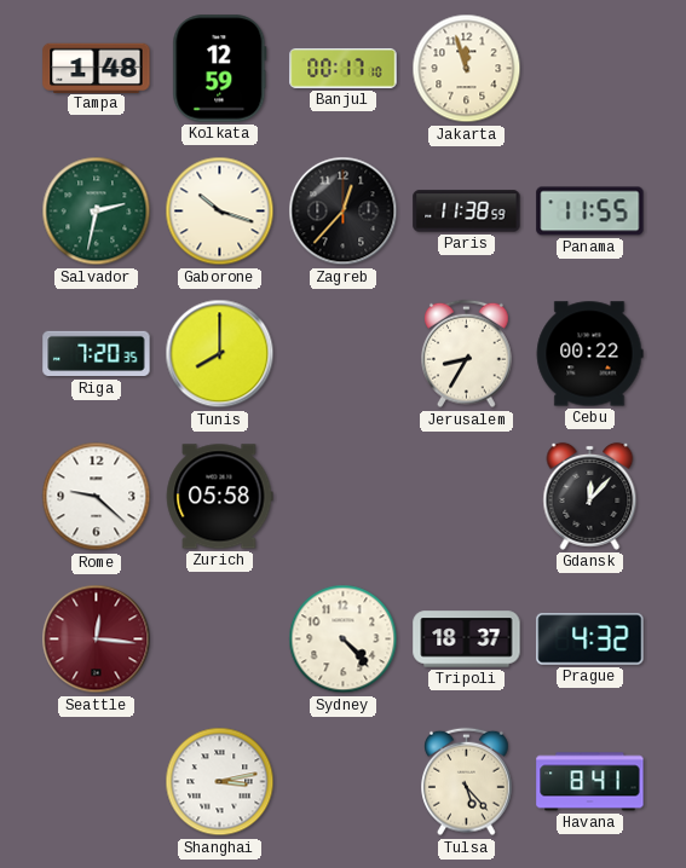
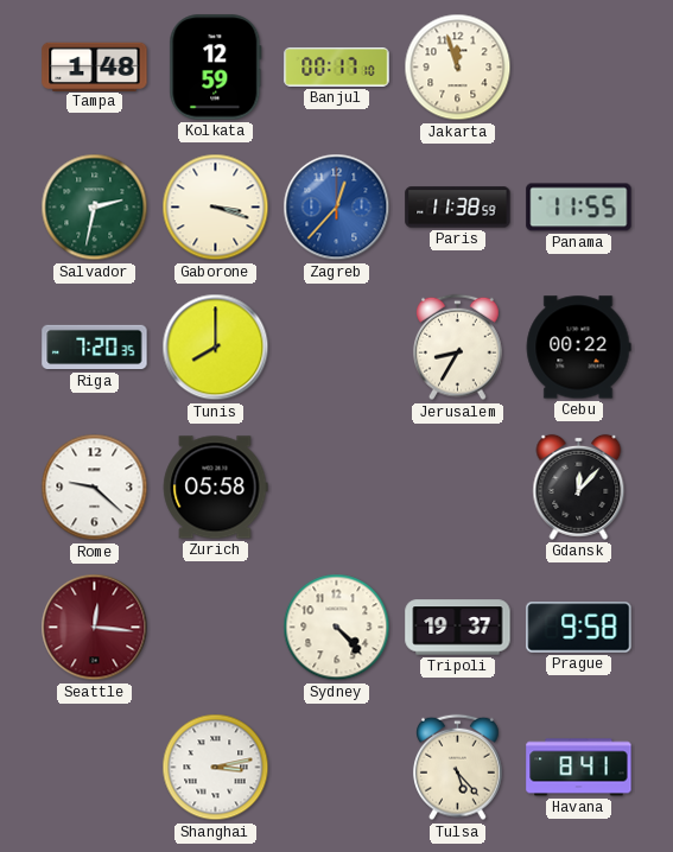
Gaborone: 10:18 -> 3:18 (216, 208)
Zagreb dial: black -> blue (337, 208)
Tripoli: 18:37 -> 19:37 (458, 628)
Prague: 4:32 -> 9:58 (579, 628)
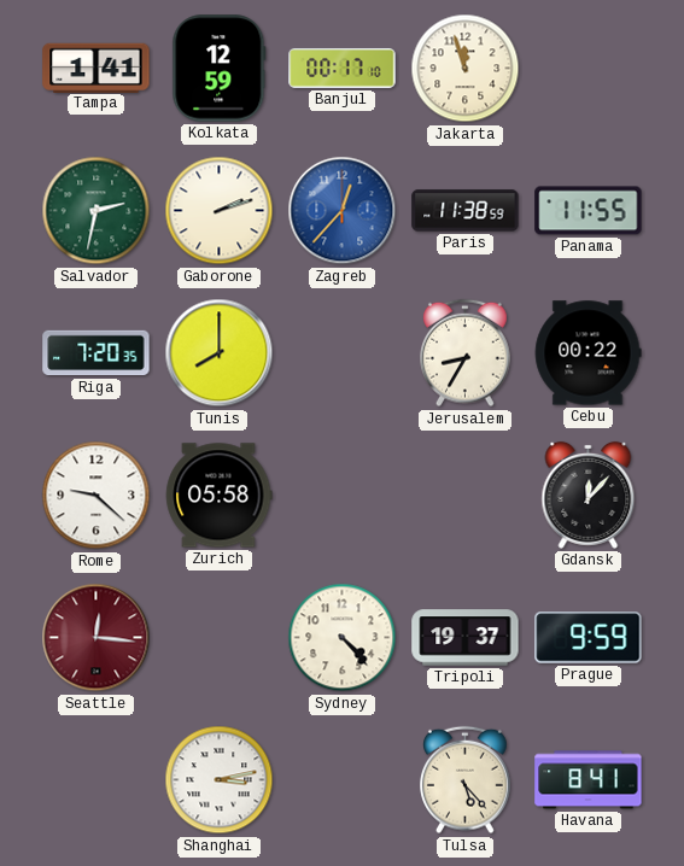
Tampa: 1:48 -> 1:41 (97, 68)
Gaborone: 3:18 -> 2:12 (220, 211)
Prague: 9:58 -> 9:59 (589, 638)
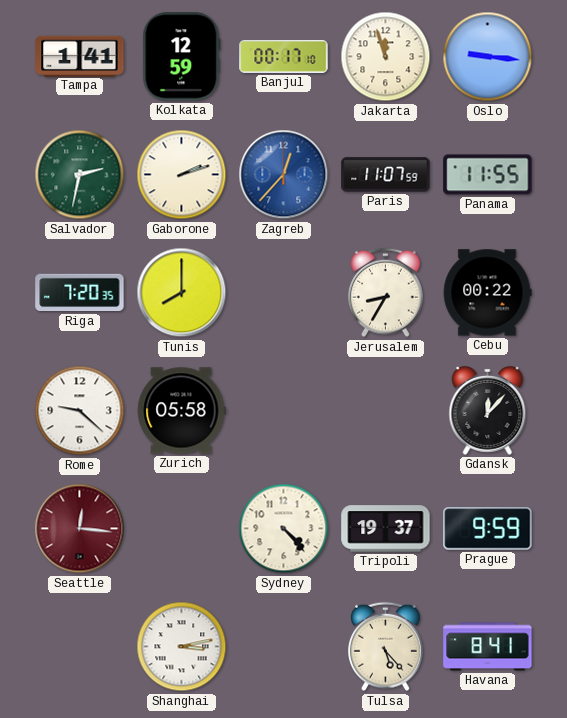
Oslo: none -> 9:16 (488, 57)
Paris: 11:38 -> 11:07 (386, 175)
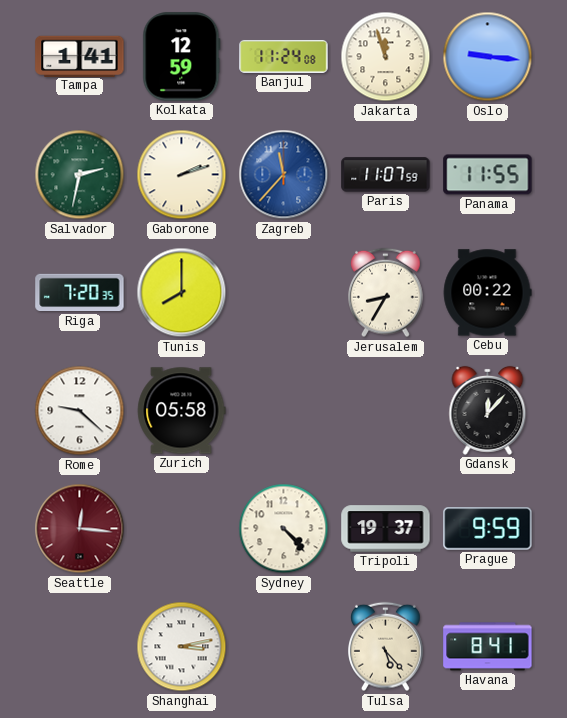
Banjul: 00:17 -> 11:24 (284, 56)
Zagreb: 12:37 -> 11:37 (284, 175)
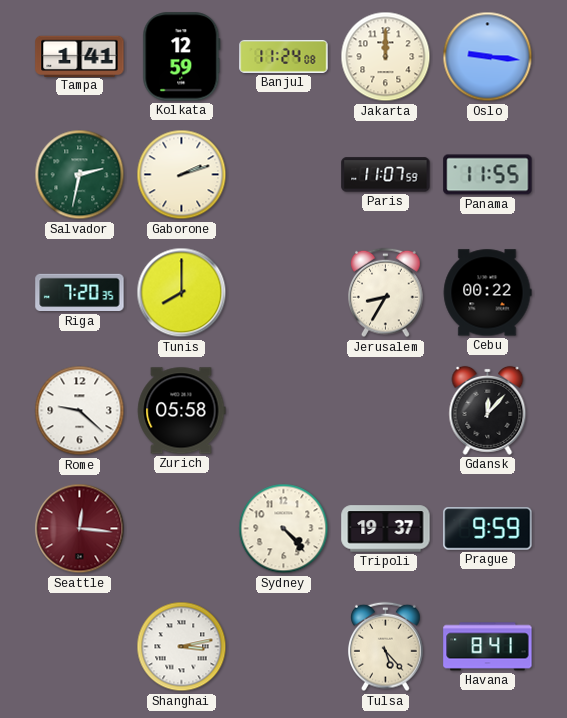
Jakarta: 11:57 -> 12:00 (386, 57)
Zagreb: 11:37 -> none (284, 175)
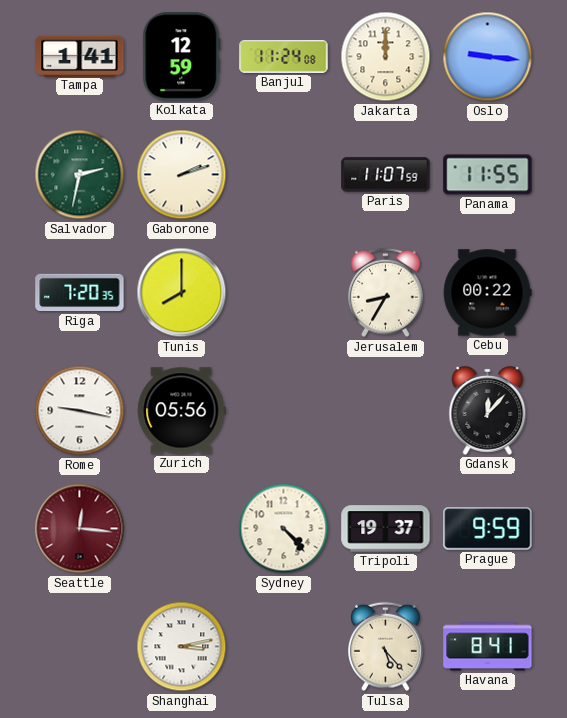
Rome: 9:22 -> 9:17 (80, 411)
Zurich: 05:58 -> 05:56 (182, 411)
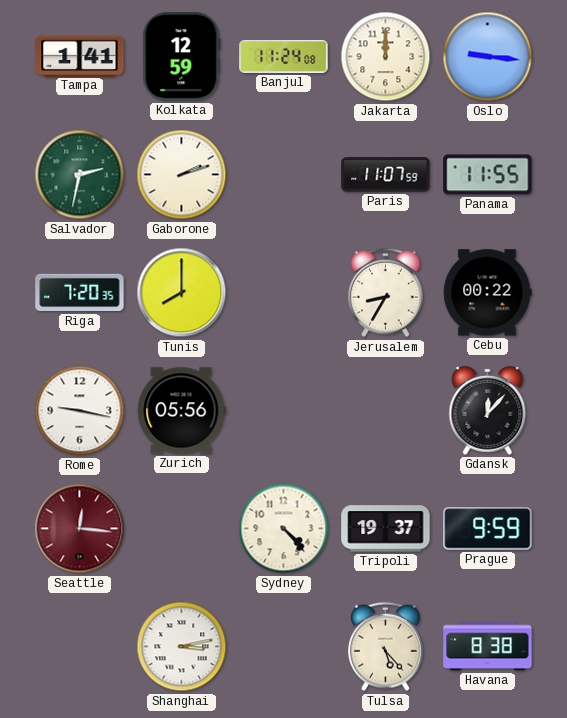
Havana: 8:41 -> 8:38 (488, 647)
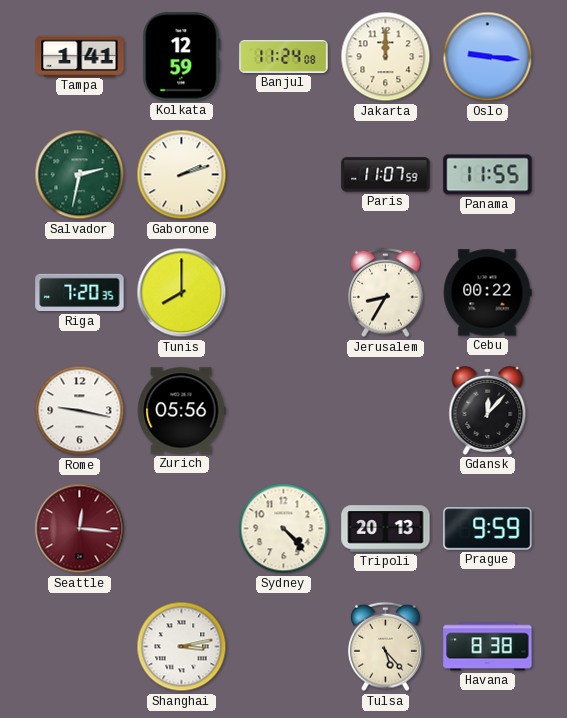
Tripoli: 19:37 -> 20:13 (386, 529)
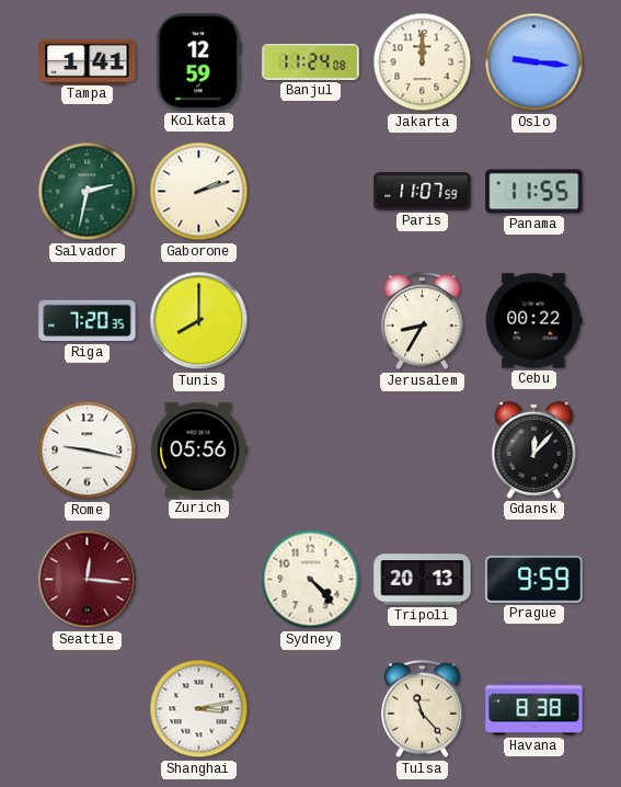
Tulsa: 5:23 -> 11:23 (423, 709)
